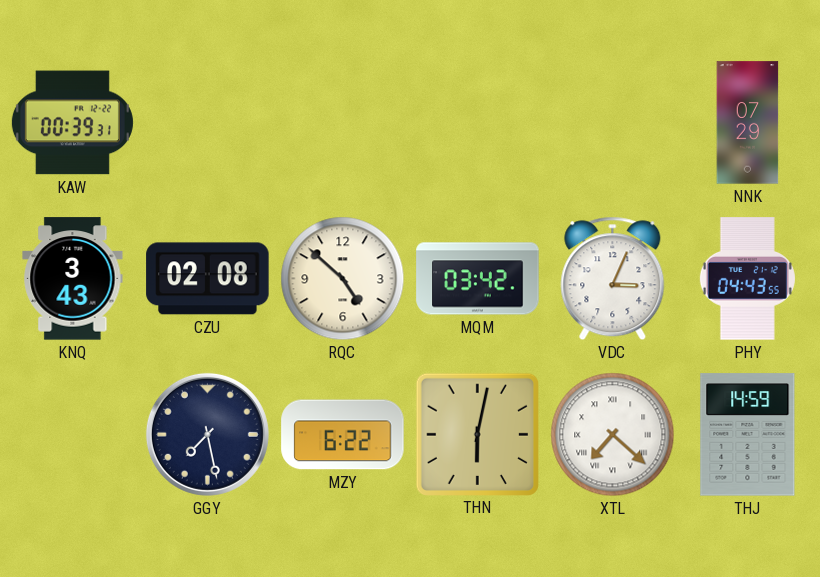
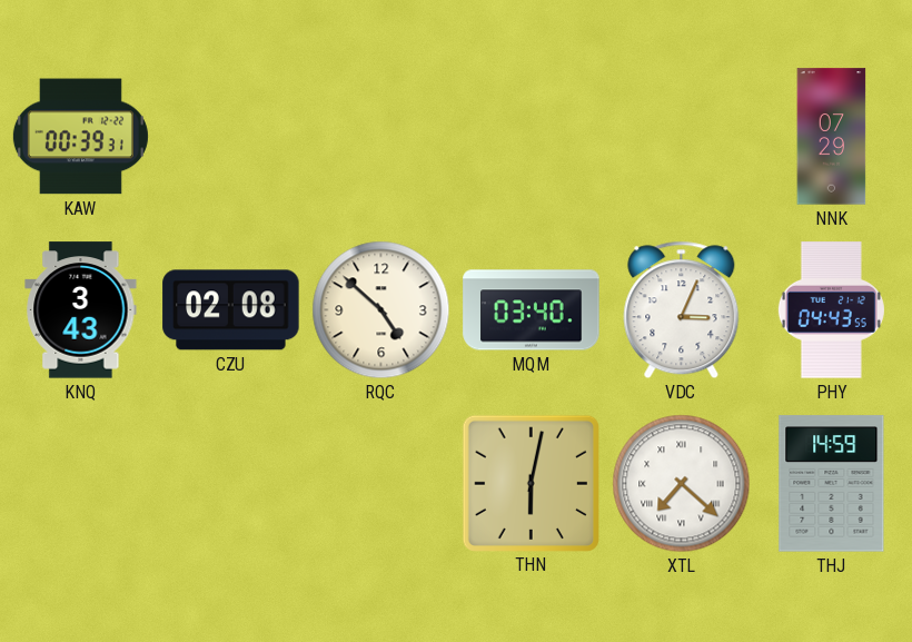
MQM: 03:42 -> 03:40 (532, 310)
GGY: 7:28 -> none (207, 434)
MZY: 6:22 -> none (343, 435)
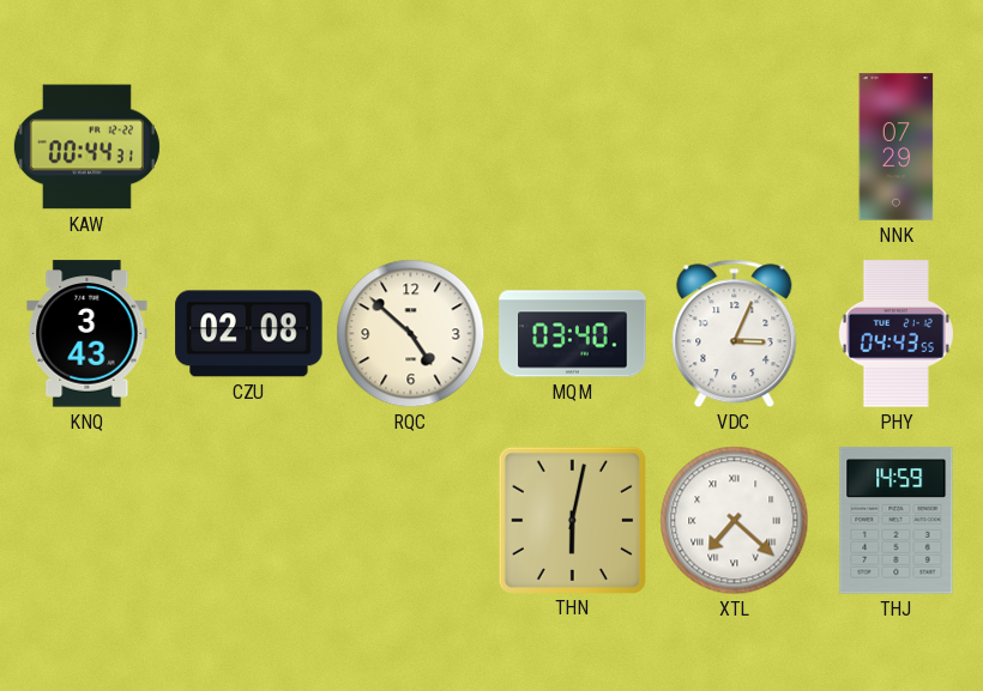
KAW: 00:39 -> 00:44 (86, 147)
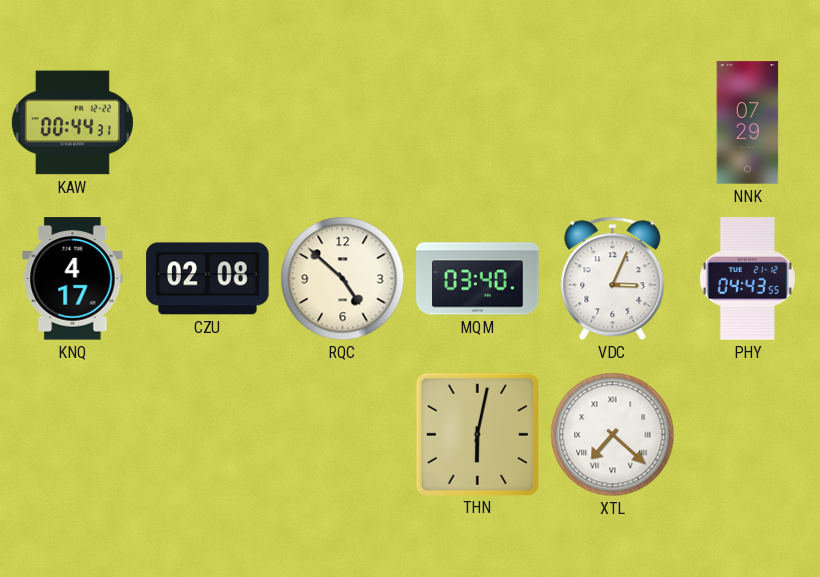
KNQ: 3:43 -> 4:17 (73, 279)
THJ: 14:59 -> none (897, 521)
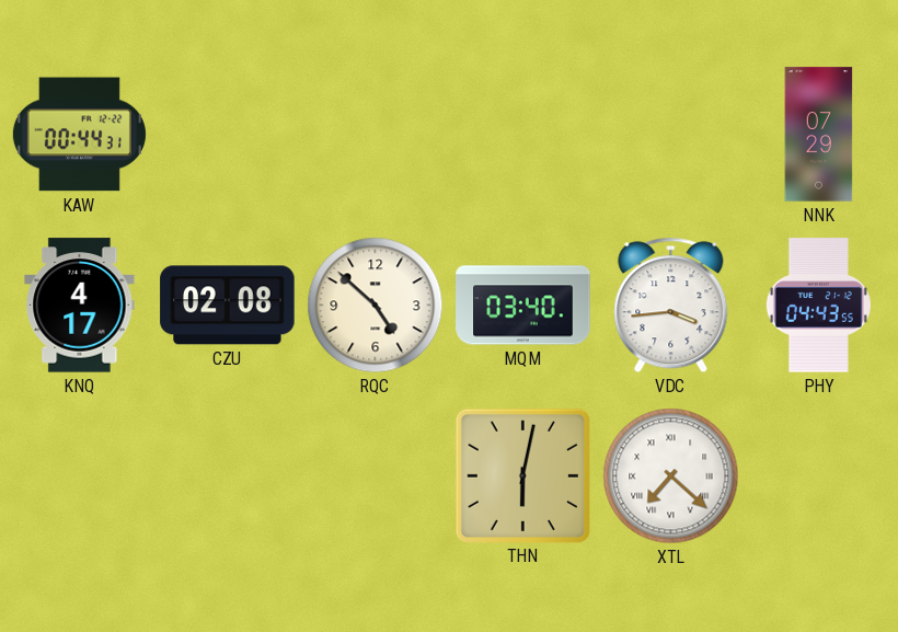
VDC: 3:04 -> 3:44 (671, 306)
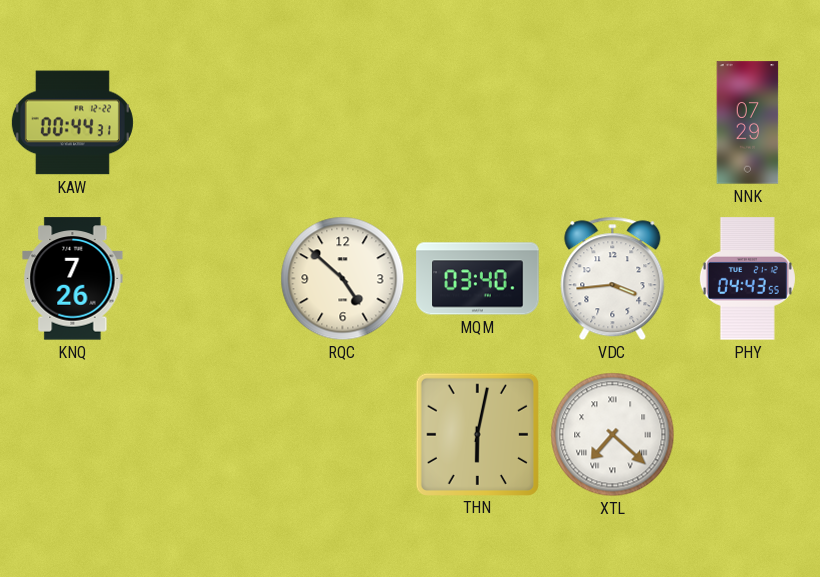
KNQ: 4:17 -> 7:26 (73, 279)
CZU: 02:08 -> none (228, 306)
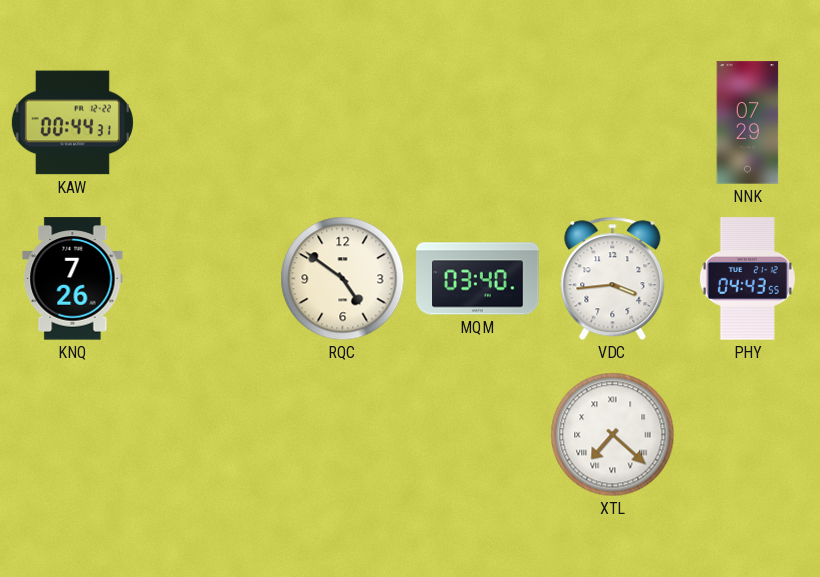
RQC: 4:52 -> 4:51 (343, 279)
THN: 6:02 -> none (477, 434)
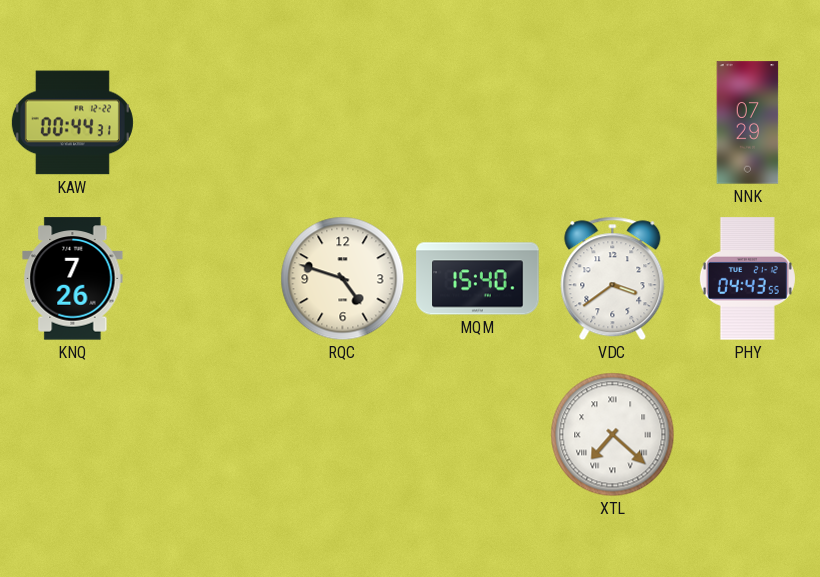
RQC: 4:51 -> 4:48 (343, 279)
MQM: 03:40 -> 15:40 (478, 279)
VDC: 3:44 -> 3:39 (613, 279)
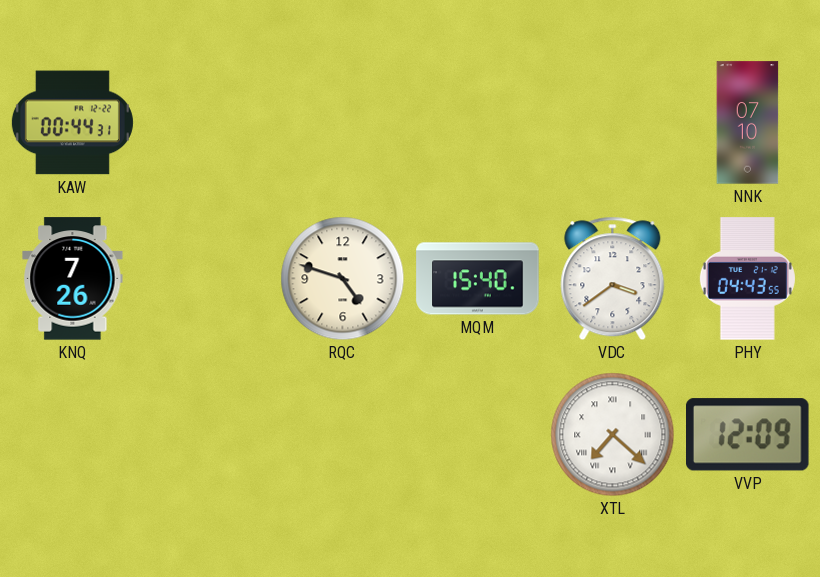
NNK: 07:29 -> 07:10 (748, 123)
VVP: none -> 12:09 (748, 435)
